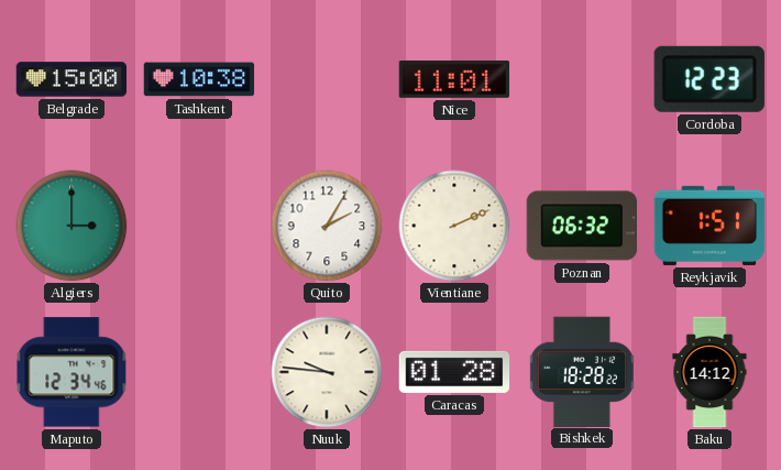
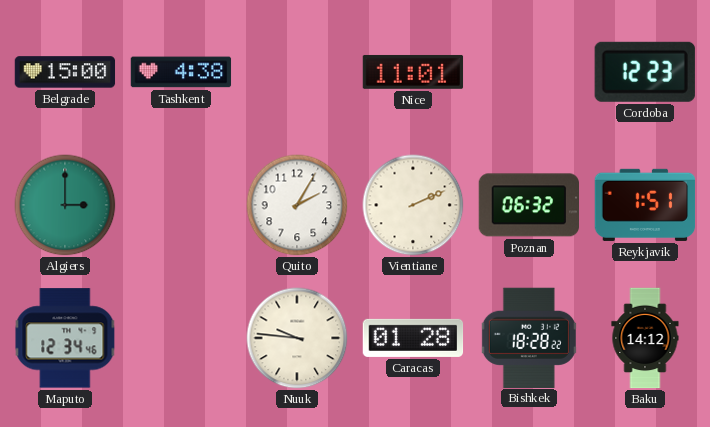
Tashkent: 10:38 -> 4:38 (181, 72)
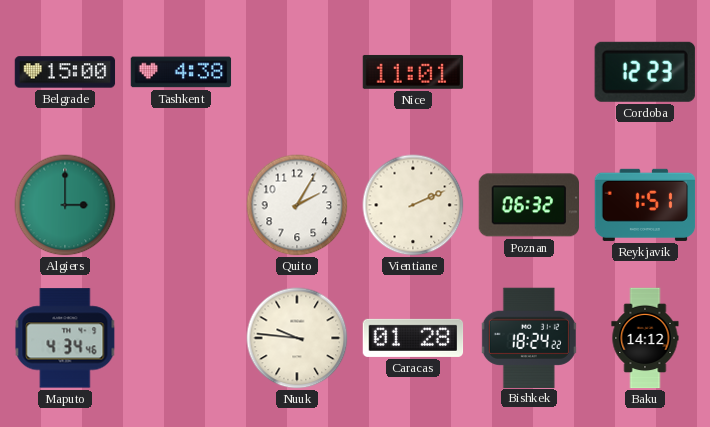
Maputo: 12:34 -> 4:34 (65, 338)
Bishkek: 18:28 -> 18:24 (529, 337)
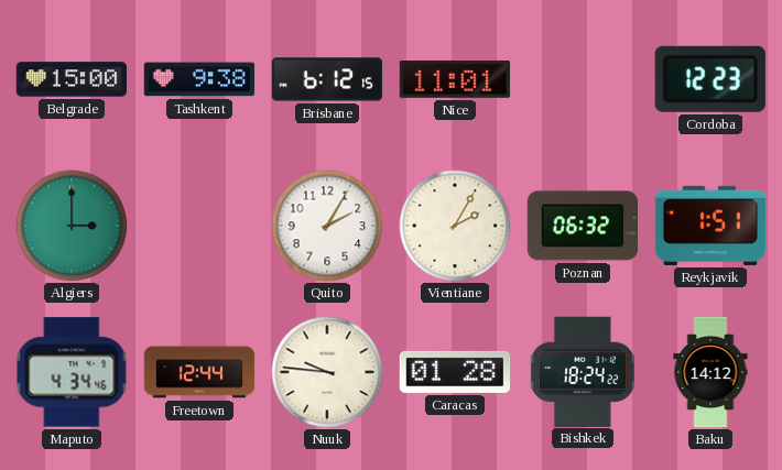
Tashkent: 4:38 -> 9:38 (199, 79)
Brisbane: none -> 6:12 (327, 79)
Vientiane: 2:11 -> 2:05 (455, 226)
Freetown: none -> 12:44 (199, 372)
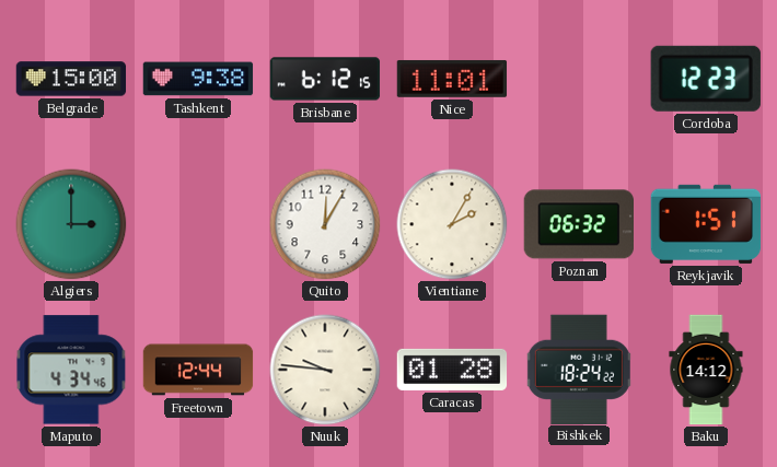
Quito: 2:05 -> 12:05 (325, 224)
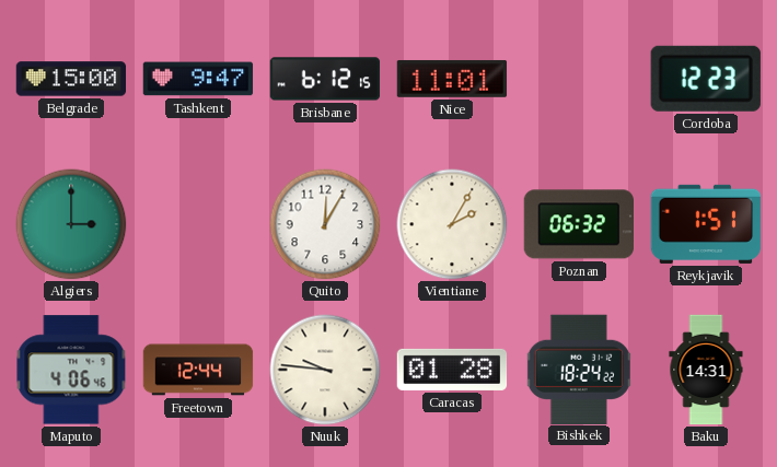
Tashkent: 9:38 -> 9:47 (198, 79)
Maputo: 4:34 -> 4:06 (71, 370)
Baku: 14:12 -> 14:31 (706, 370)
